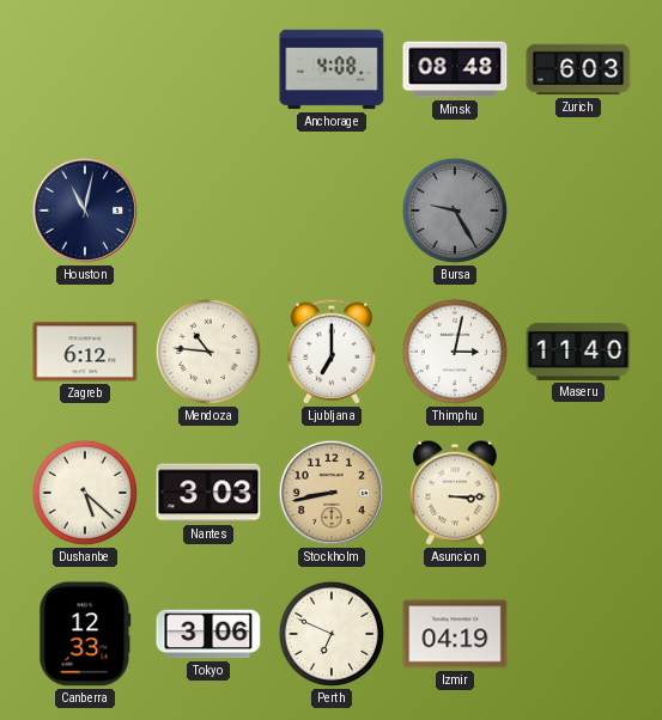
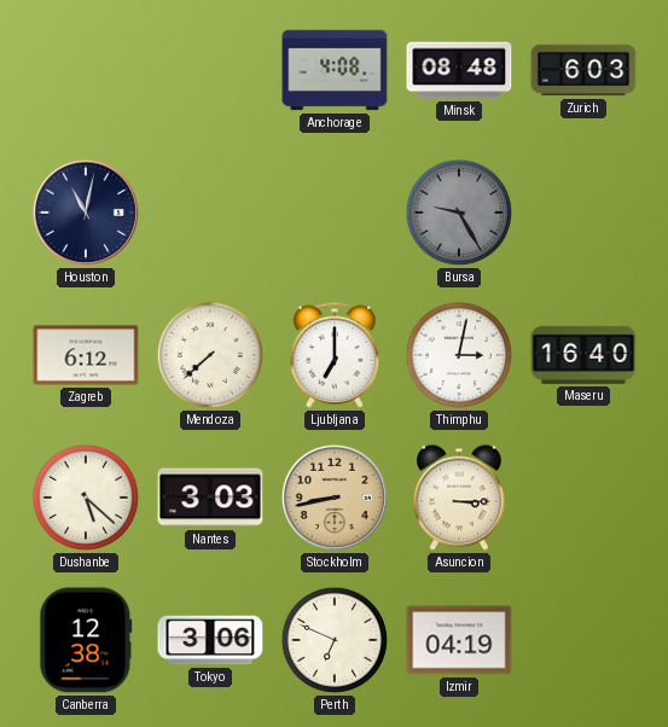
Mendoza: 10:46 -> 7:38 (210, 355)
Maseru: 11:40 -> 16:40 (583, 355)
Canberra: 12:33 -> 12:38 (86, 640)
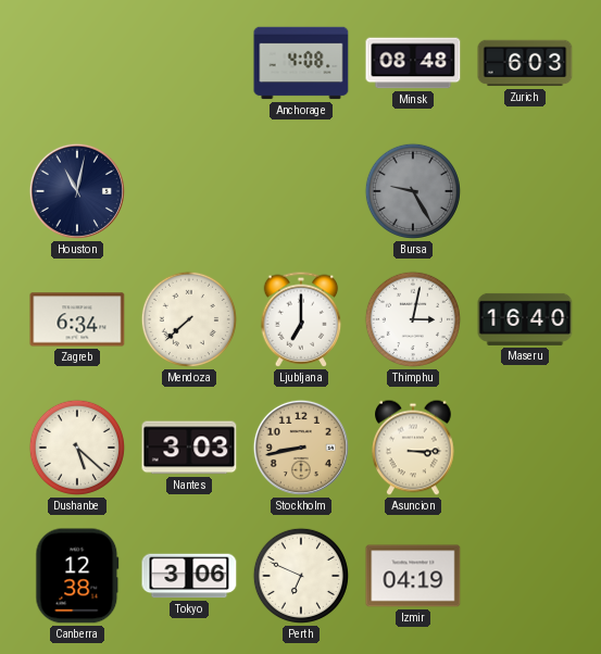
Zagreb: 6:12 -> 6:34 (77, 319)
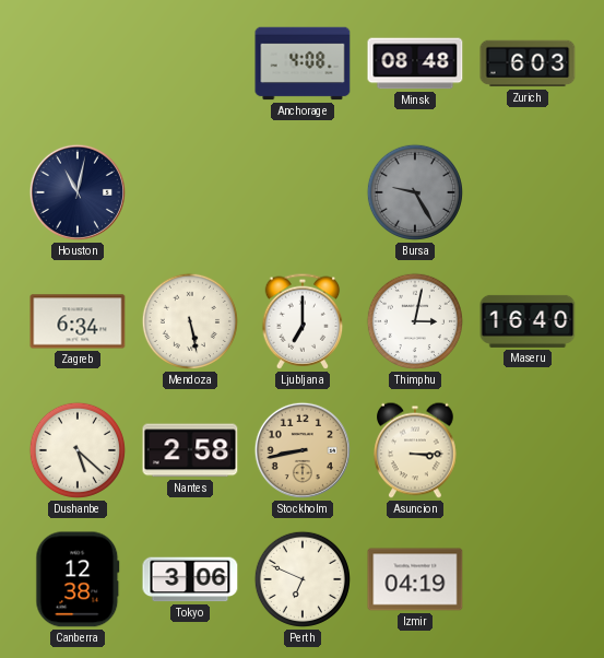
Mendoza: 7:38 -> 5:28 (190, 321)
Nantes: 3:03 -> 2:58 (190, 450)
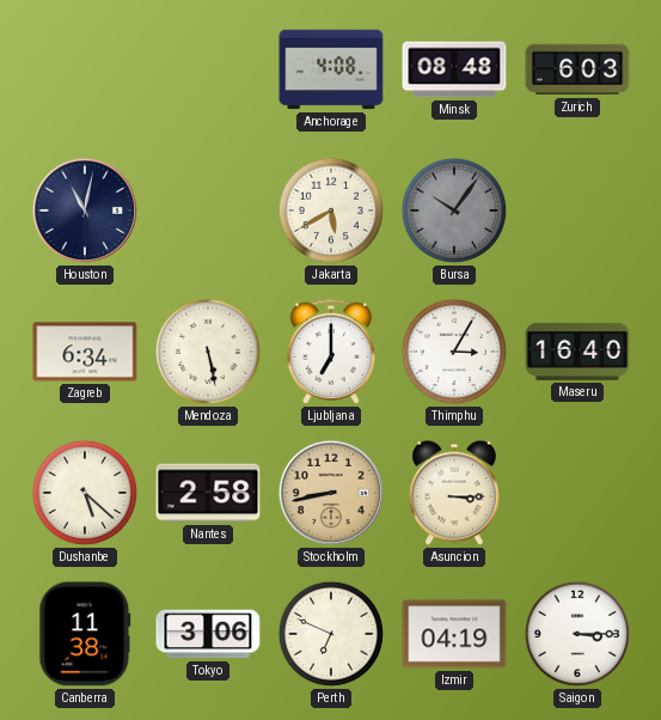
Jakarta: none -> 5:40 (331, 210)
Bursa: 9:25 -> 10:06 (454, 210)
Thimphu: 3:02 -> 3:05 (454, 352)
Canberra: 12:38 -> 11:38 (85, 634)
Saigon: none -> 3:15 (577, 634)
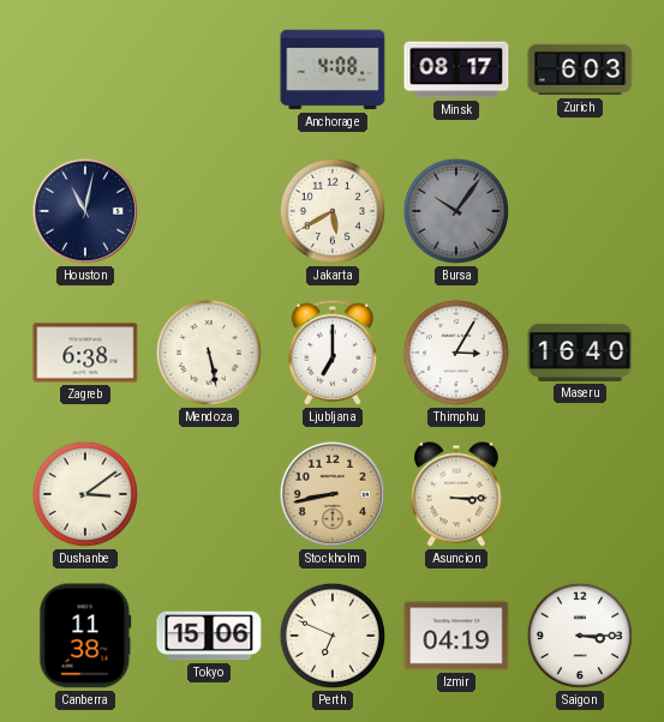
Minsk: 08:48 -> 08:17 (456, 70)
Zagreb: 6:34 -> 6:38 (85, 353)
Dushanbe: 5:22 -> 3:09 (85, 494)
Nantes: 2:58 -> none (208, 493)
Tokyo: 3:06 -> 15:06 (209, 636)
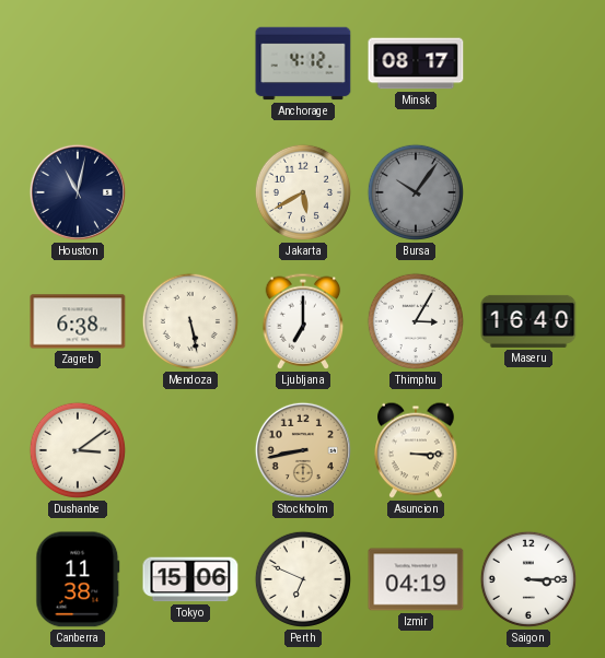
Anchorage: 4:08 -> 4:12 (303, 63)
Zurich: 6:03 -> none (580, 70)
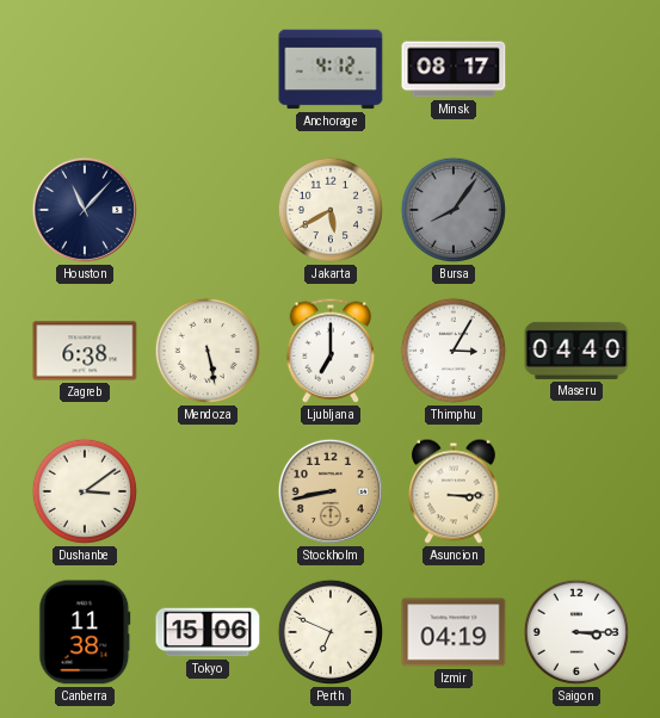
Houston: 11:02 -> 11:07 (85, 210)
Bursa: 10:06 -> 8:06 (454, 210)
Maseru: 16:40 -> 04:40 (576, 351)
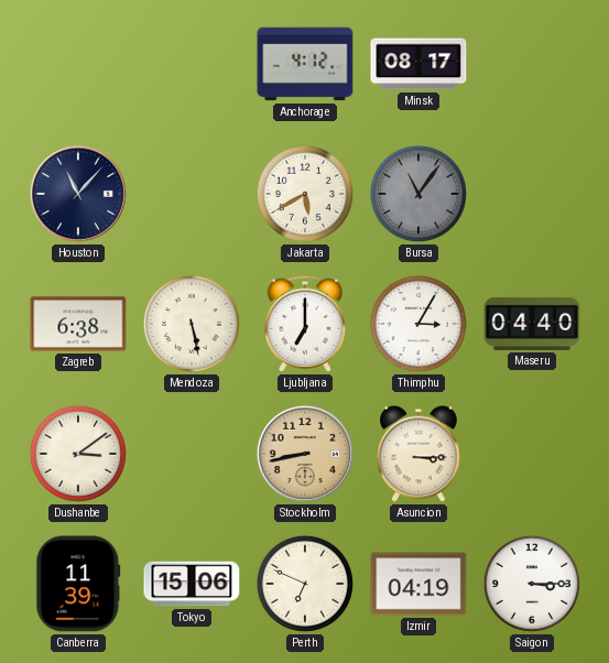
Bursa: 8:06 -> 11:06 (418, 194)
Canberra: 11:38 -> 11:39 (78, 584)
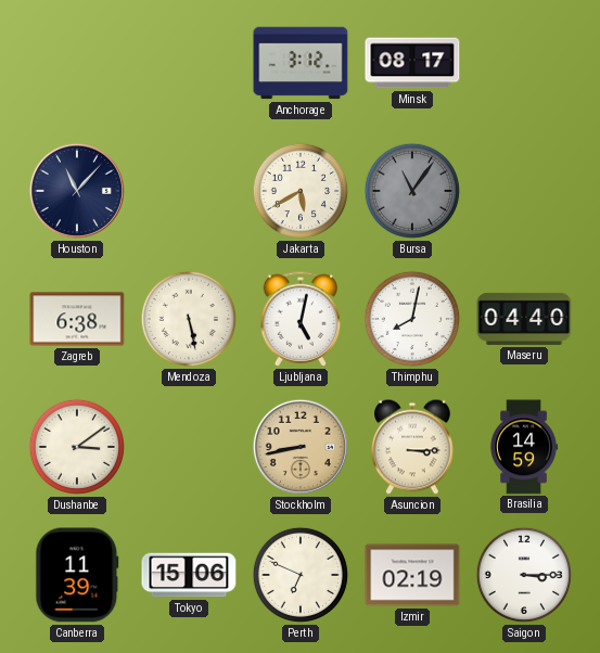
Anchorage: 4:12 -> 3:12 (301, 63)
Ljubljana: 7:00 -> 5:02 (301, 319)
Thimphu: 3:05 -> 8:02 (412, 319)
Brasilia: none -> 14:59 (524, 447)
Izmir: 04:19 -> 02:19 (412, 575)
